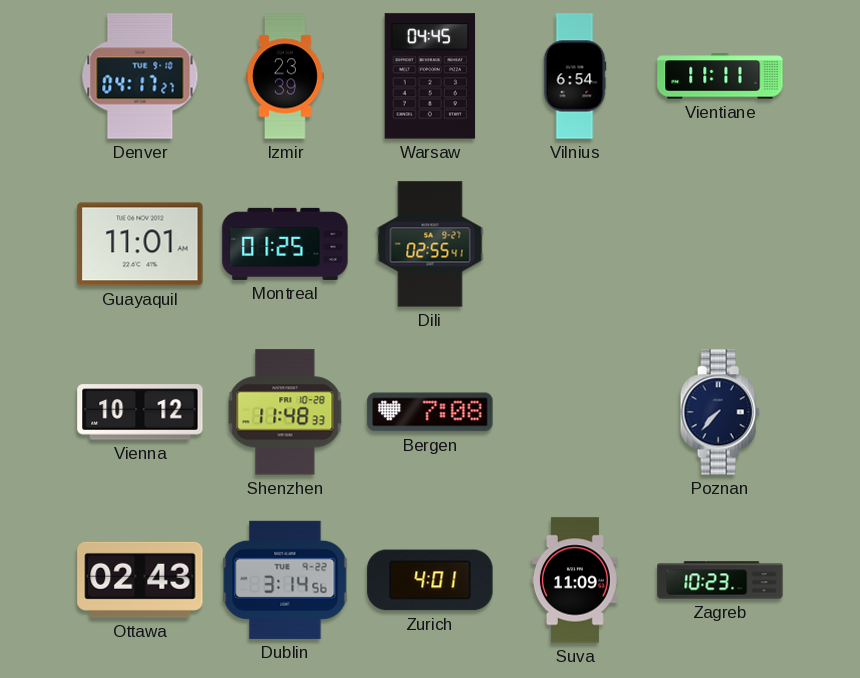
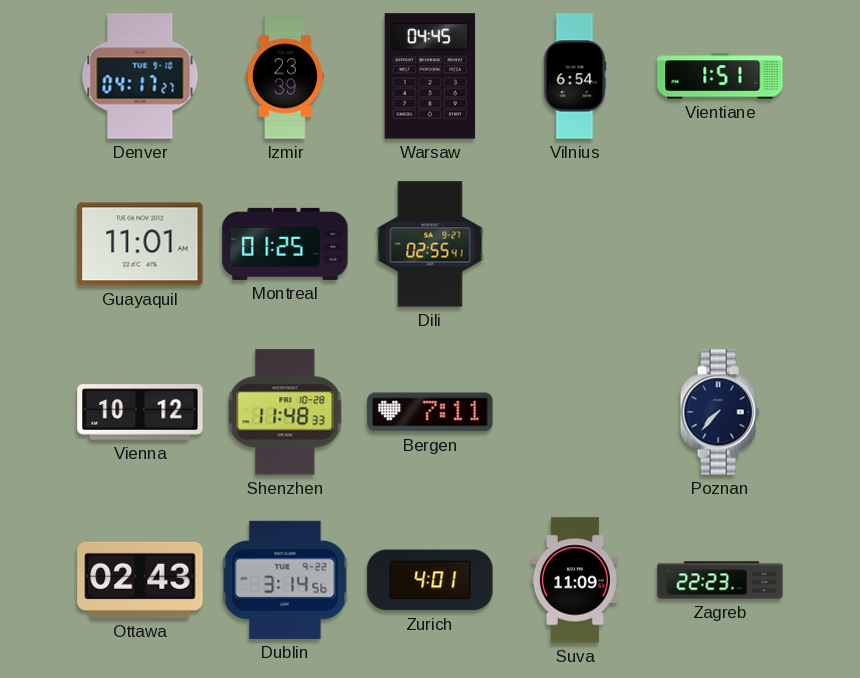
Vientiane: 11:11 -> 1:51 (720, 76)
Bergen: 7:08 -> 7:11 (430, 412)
Zagreb: 10:23 -> 22:23 (720, 580)
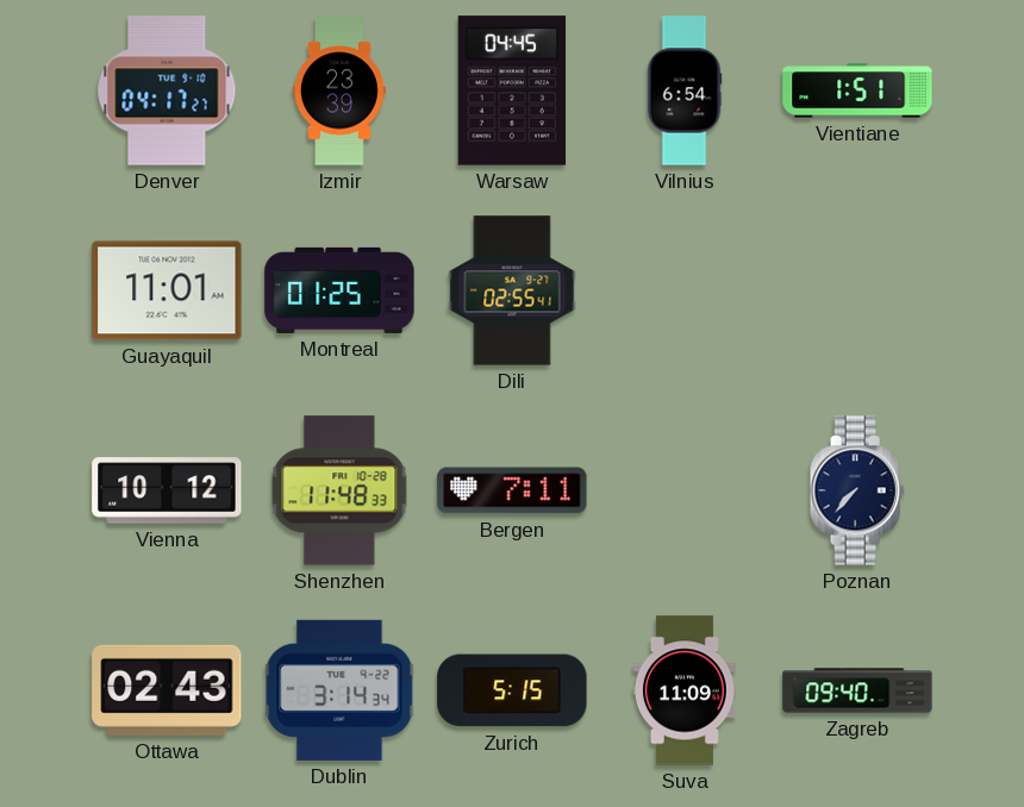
Dublin: 3:14:56 -> 3:14:34 (339, 690)
Zurich: 4:01 -> 5:15 (512, 690)
Zagreb: 22:23 -> 09:40 (857, 690)
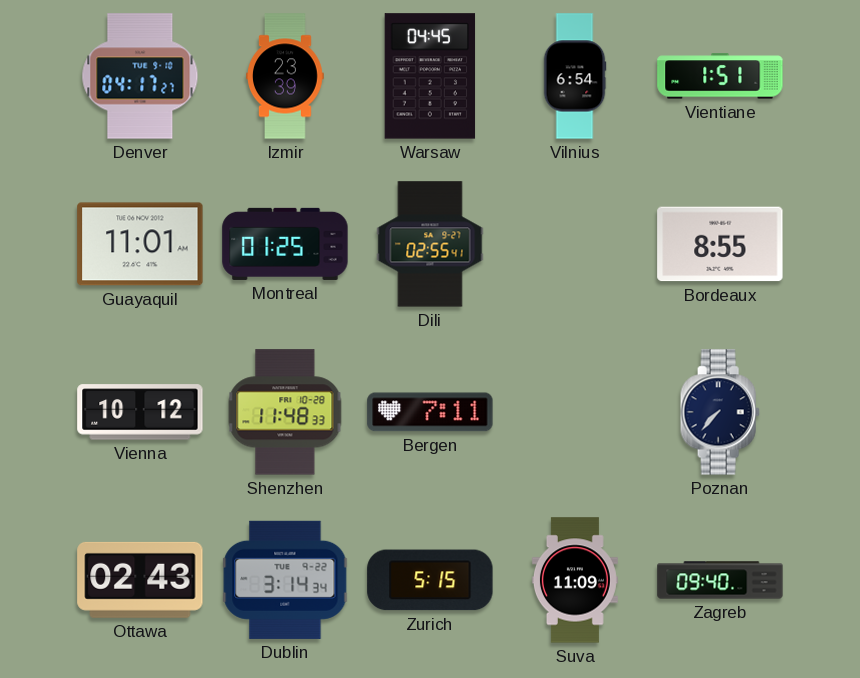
Bordeaux: none -> 8:55 (720, 244)
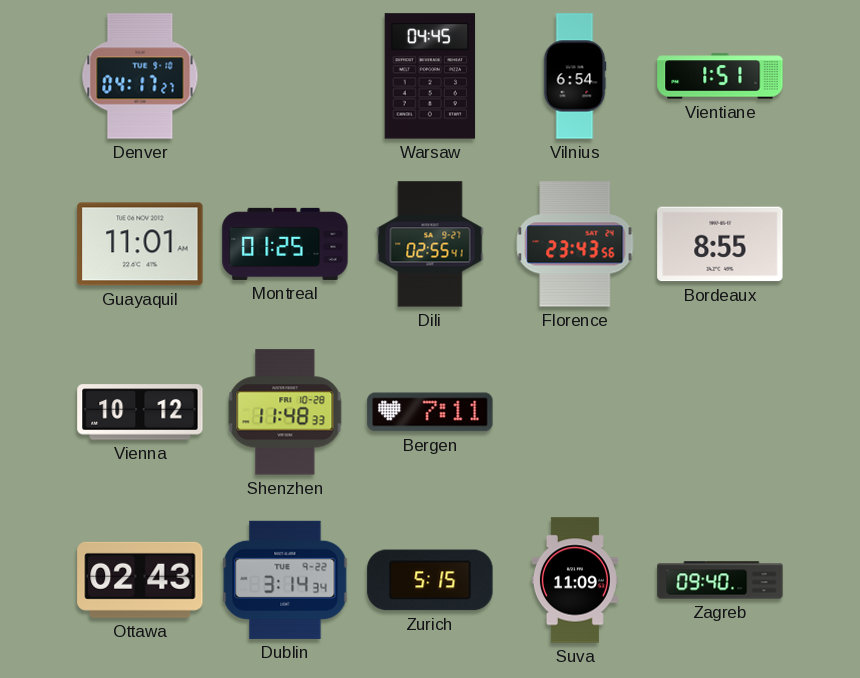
Izmir: 23:39 -> none (286, 76)
Florence: none -> 23:43 (575, 244)
Poznan: 7:37 -> none (720, 412)
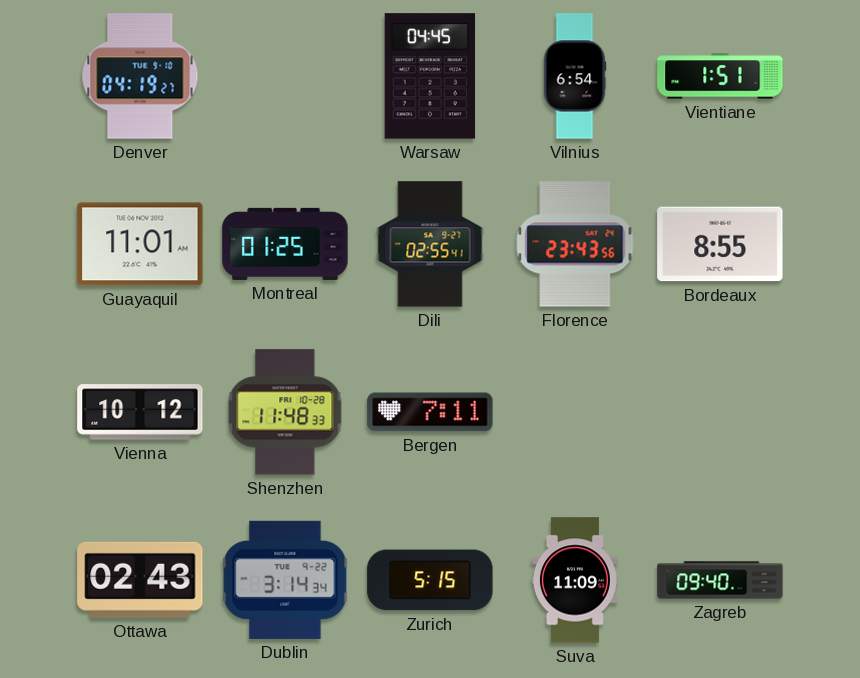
Denver: 04:17 -> 04:19 (140, 76)
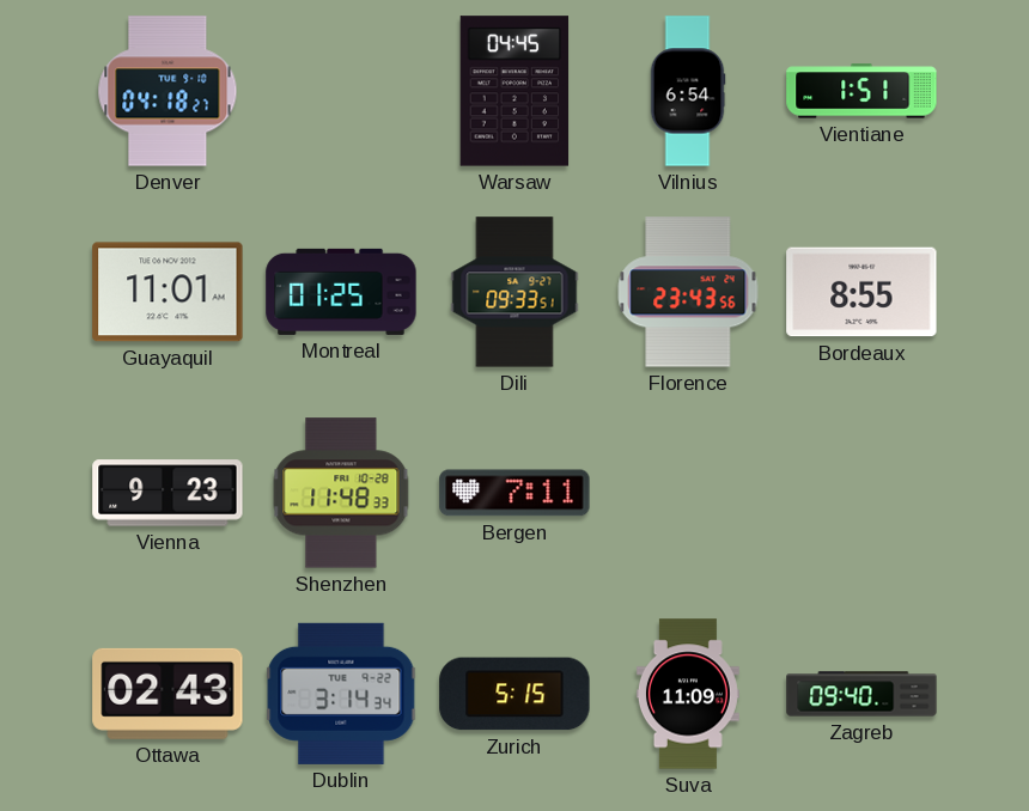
Denver: 04:19 -> 04:18 (168, 91)
Dili: 02:55 -> 09:33 (514, 292)
Vienna: 10:12 -> 9:23 (168, 493)
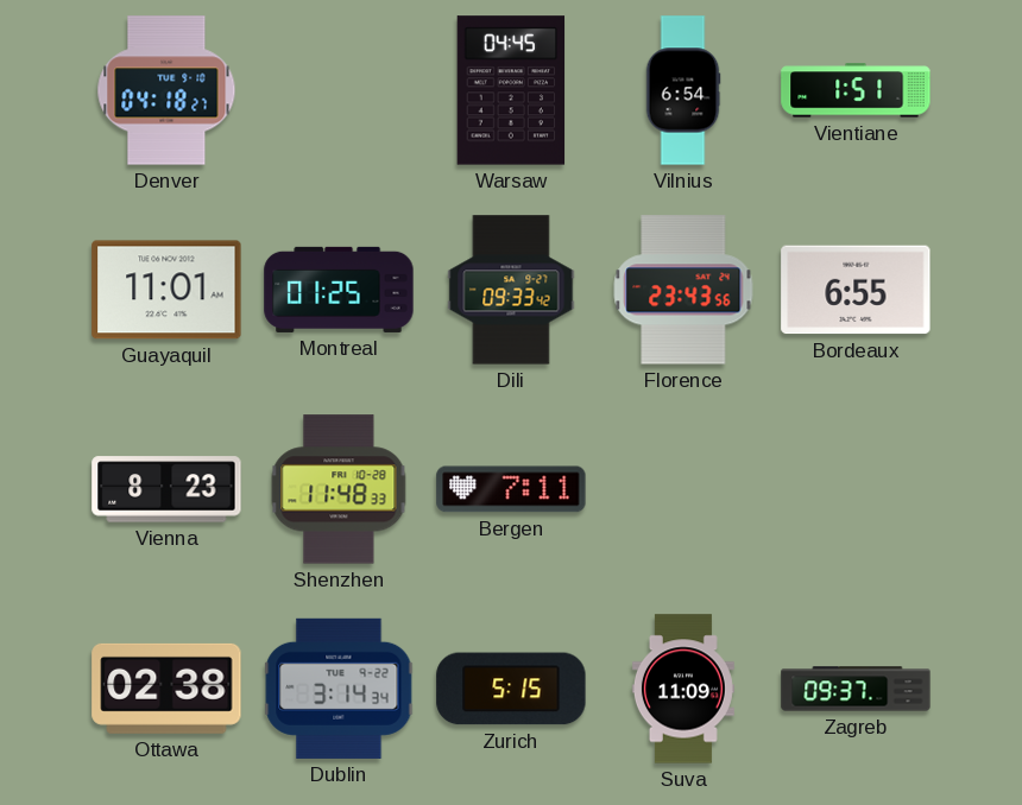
Dili: 09:33:51 -> 09:33:42 (511, 290)
Bordeaux: 8:55 -> 6:55 (856, 290)
Vienna: 9:23 -> 8:23 (166, 489)
Ottawa: 02:43 -> 02:38 (166, 689)
Zagreb: 09:40 -> 09:37 (856, 689)
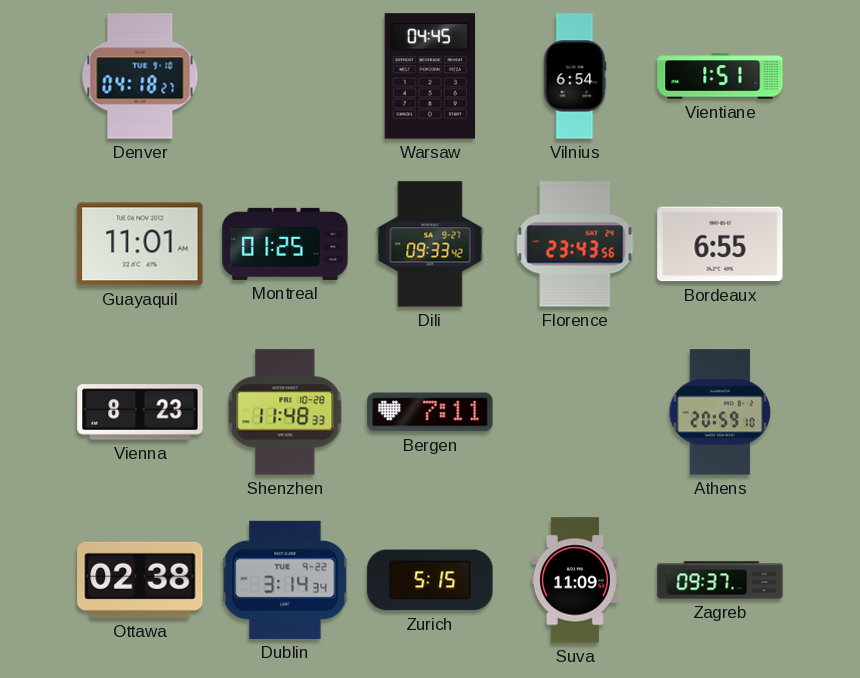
Athens: none -> 20:59 (720, 412)
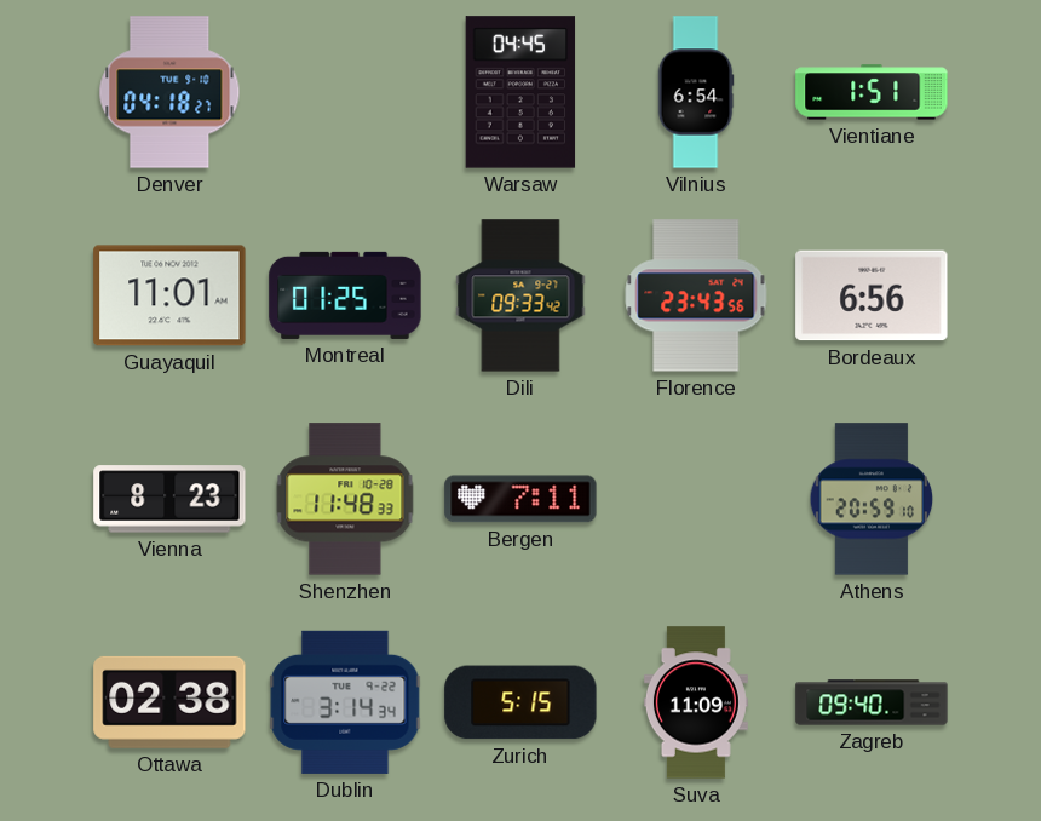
Bordeaux: 6:55 -> 6:56 (872, 295)
Zagreb: 09:37 -> 09:40 (872, 702)
